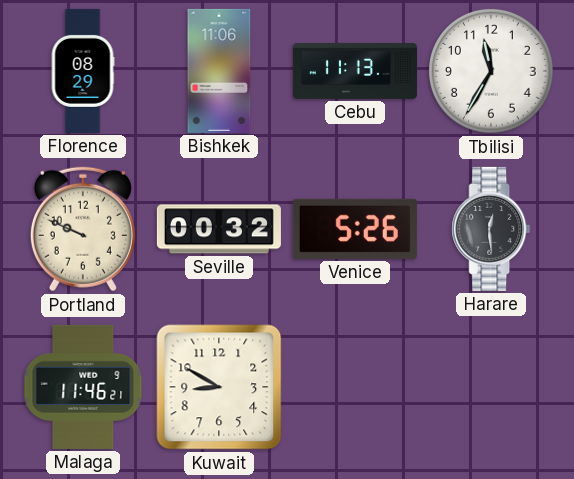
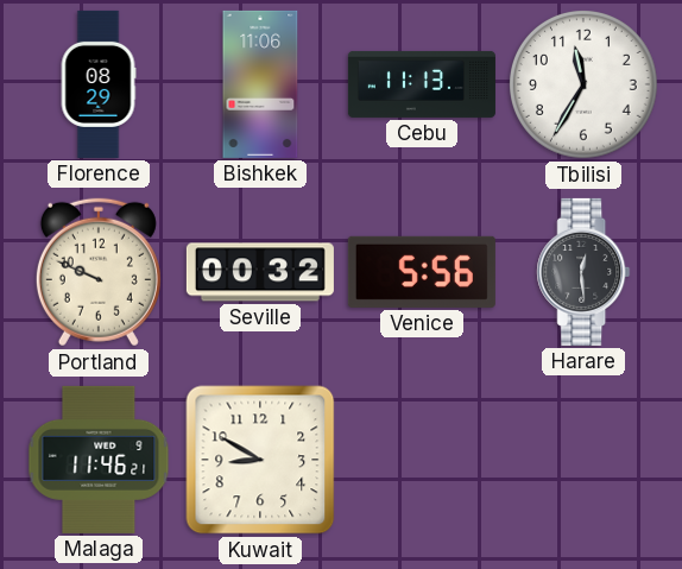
Venice: 5:26 -> 5:56 (422, 272)
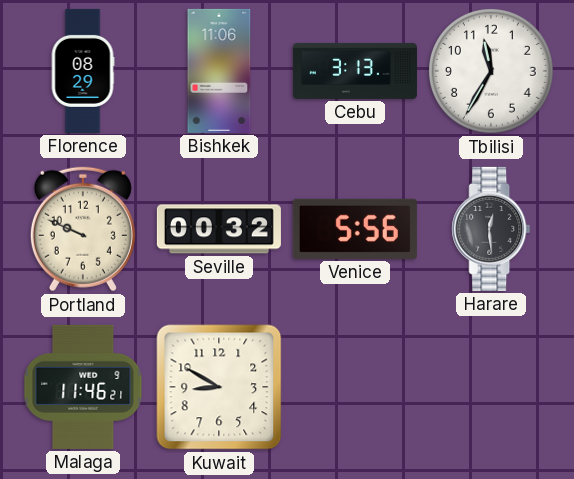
Cebu: 11:13 -> 3:13 (355, 71)
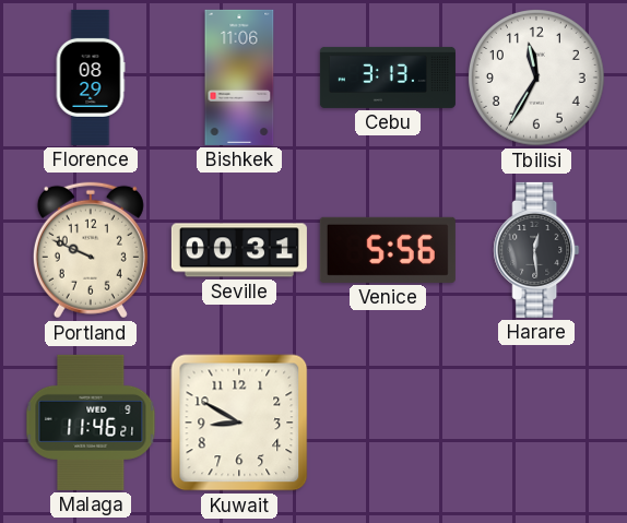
Seville: 00:32 -> 00:31 (239, 250)
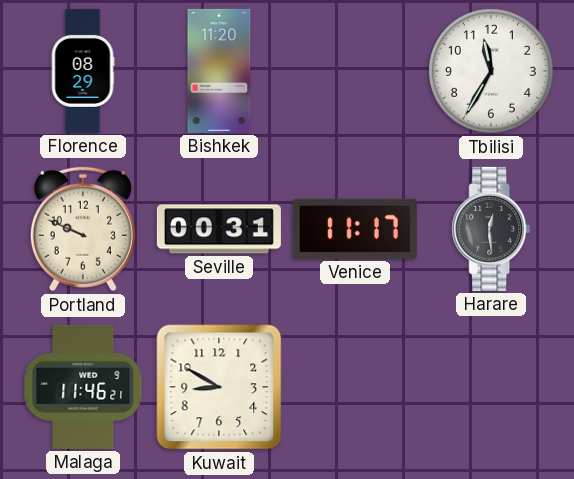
Bishkek: 11:06 -> 11:20 (219, 71)
Cebu: 3:13 -> none (388, 78)
Venice: 5:56 -> 11:17 (355, 229)
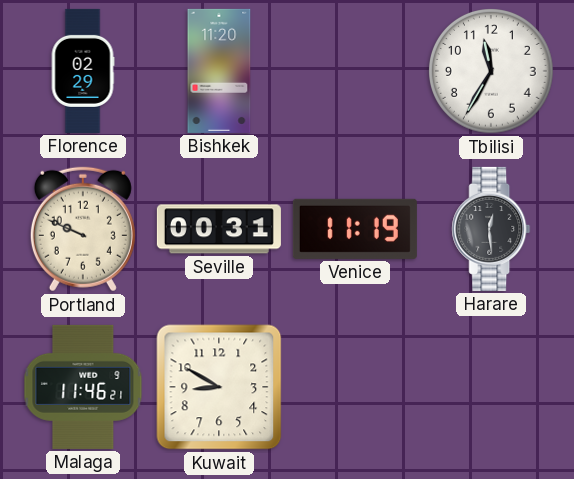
Florence: 08:29 -> 02:29 (83, 71)
Venice: 11:17 -> 11:19 (355, 229)
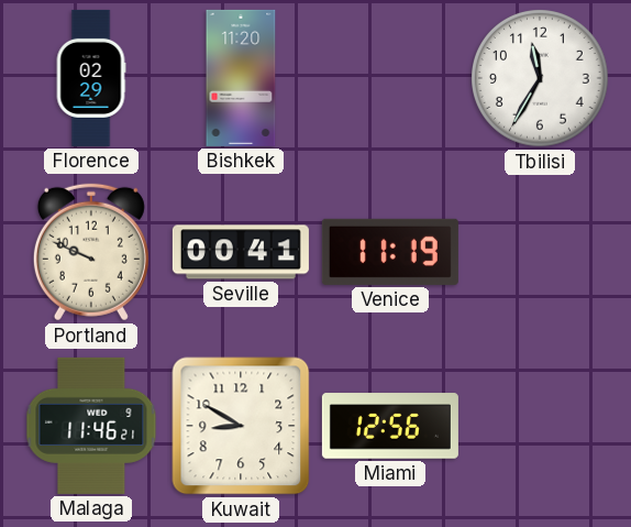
Seville: 00:31 -> 00:41 (241, 252)
Harare: 12:29 -> none (491, 229)
Miami: none -> 12:56 (390, 426)
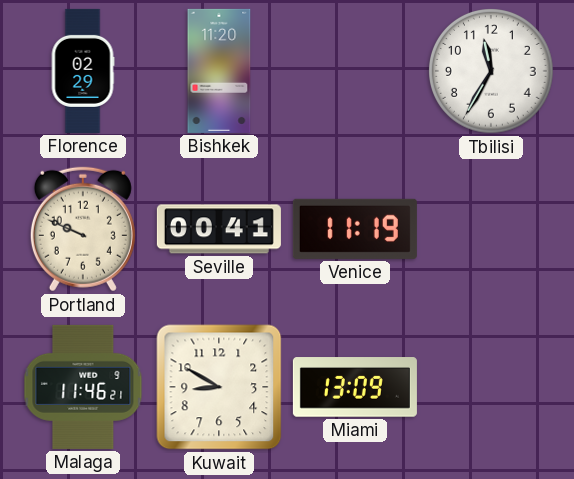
Miami: 12:56 -> 13:09 (355, 387)
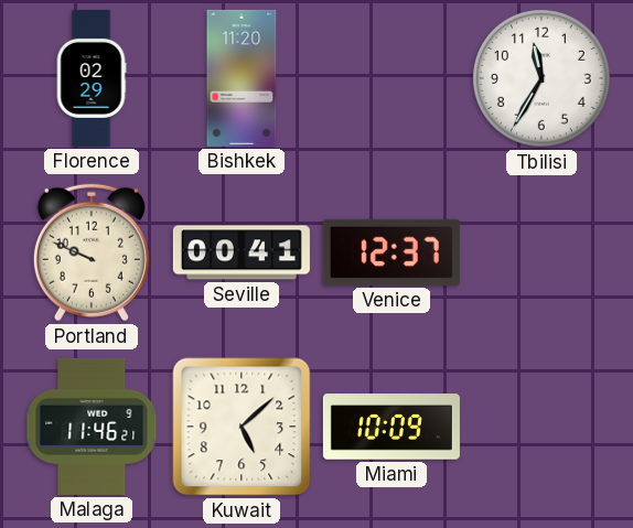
Venice: 11:19 -> 12:37 (391, 252)
Kuwait: 8:50 -> 5:08 (242, 427)
Miami: 13:09 -> 10:09 (391, 427)
